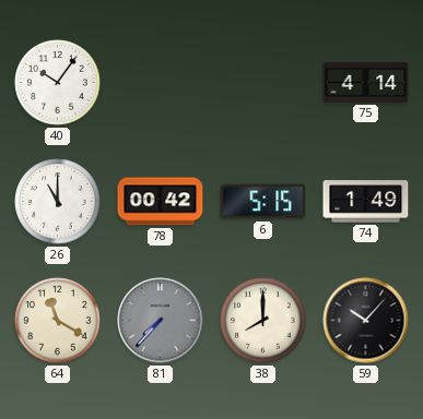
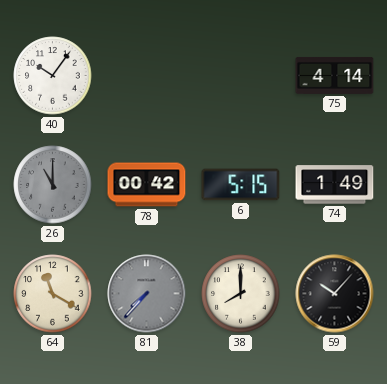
26 dial: white -> grey (53, 185)
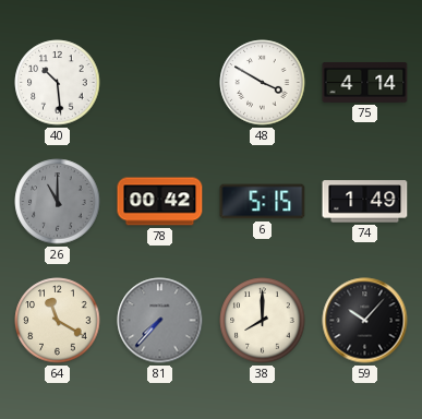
40: 10:06 -> 10:29 (58, 83)
48: none -> 3:50 (263, 83)
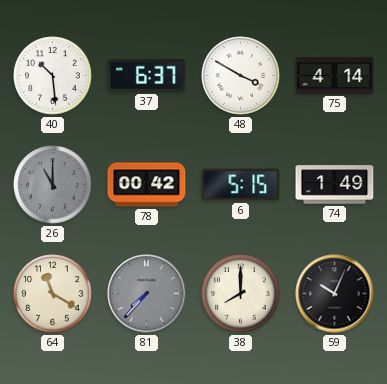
37: none -> 6:37 (147, 75)
59: 10:07 -> 10:04 (335, 294)
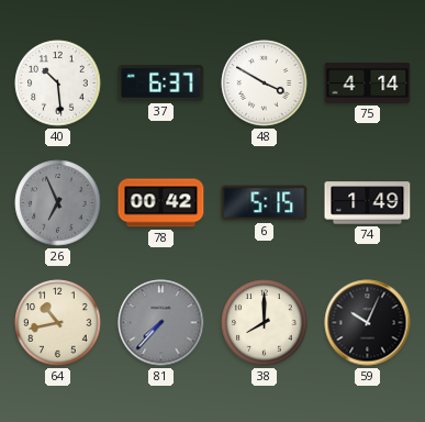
26: 11:00 -> 6:56 (58, 203)
64: 11:20 -> 10:43 (58, 323)
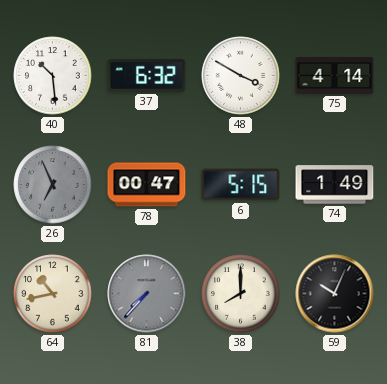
37: 6:37 -> 6:32 (147, 75)
78: 00:42 -> 00:47 (147, 185)
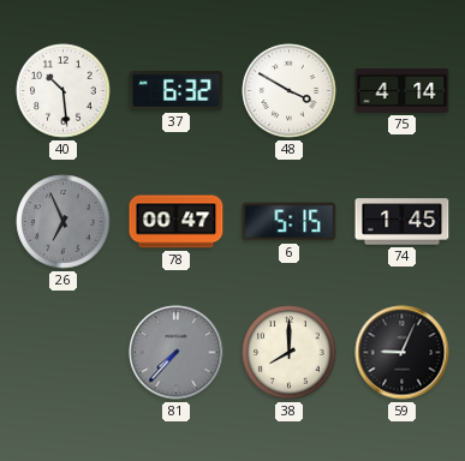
74: 1:49 -> 1:45 (403, 222)
64: 10:43 -> none (53, 294)
59: 10:04 -> 9:04 (403, 353)
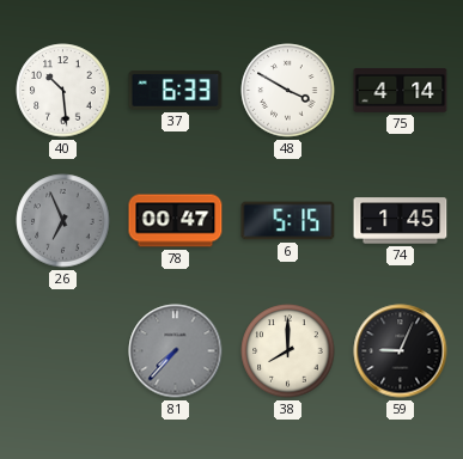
37: 6:32 -> 6:33 (176, 90)
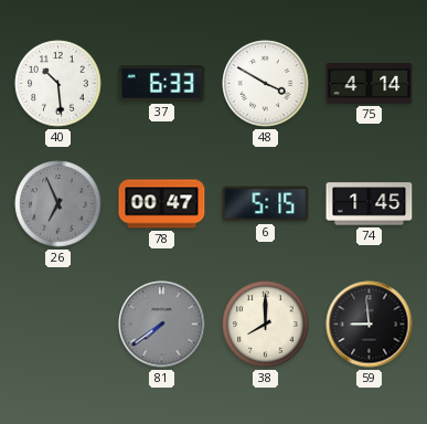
81: 7:37 -> 7:39 (162, 325)
59: 9:04 -> 8:59 (370, 325)
